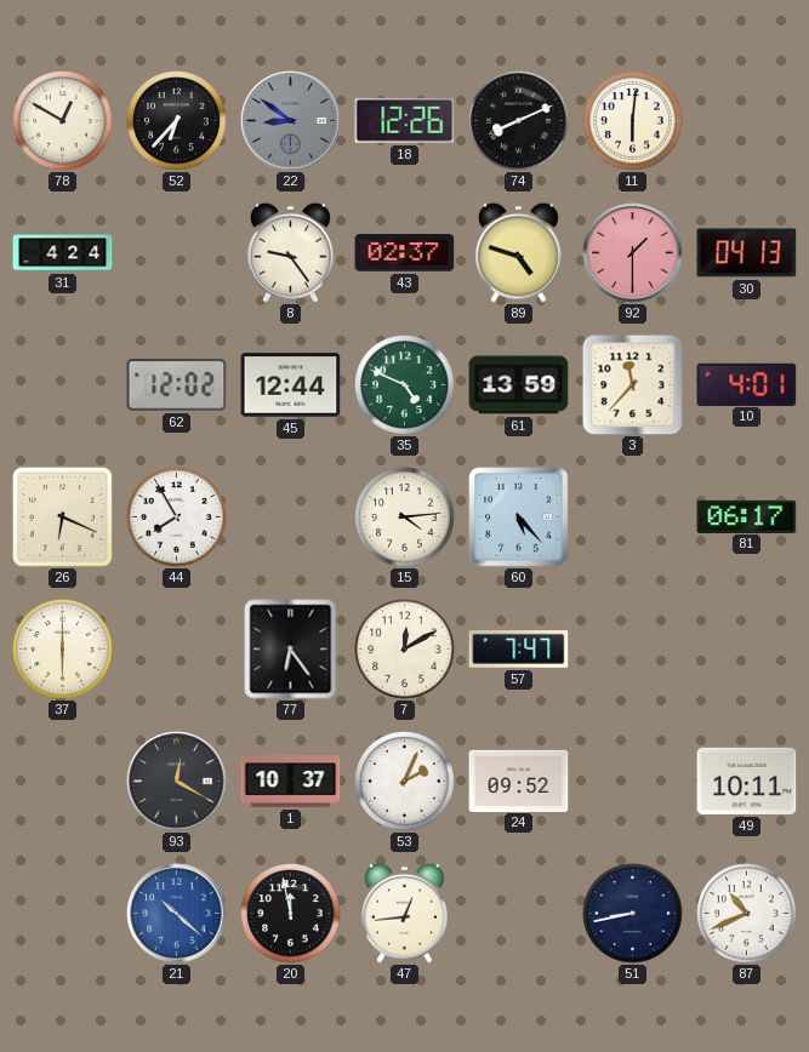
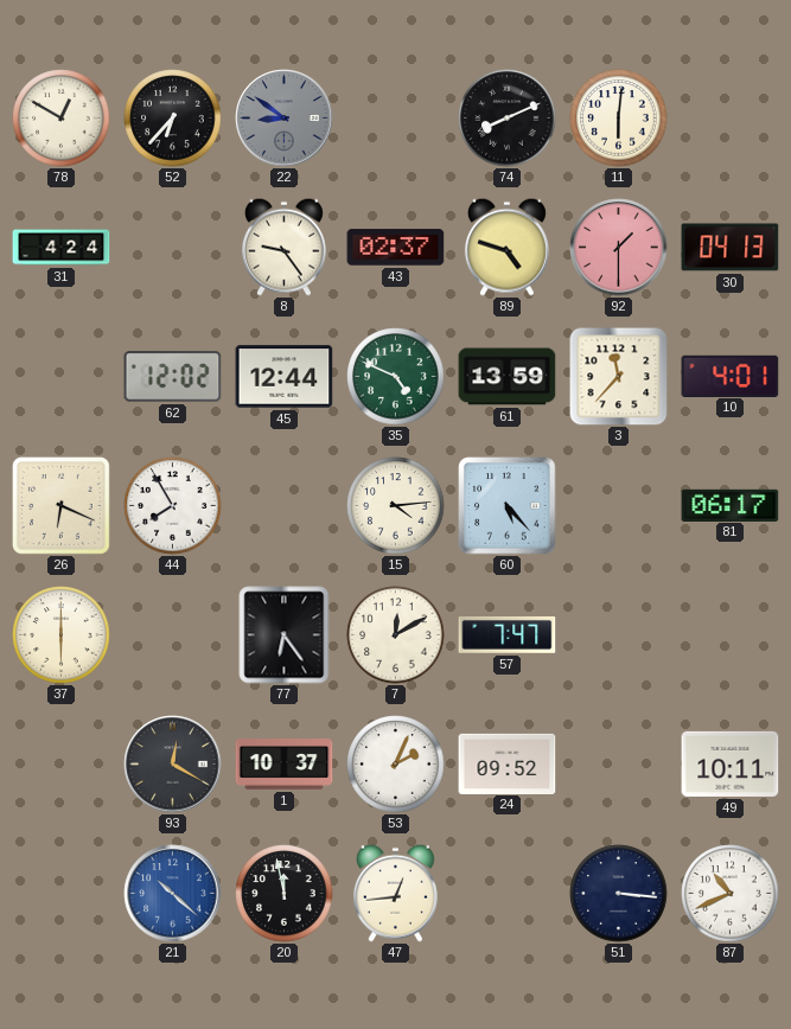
18: 12:26 -> none (405, 120)
51: 8:43 -> 3:16 (619, 894)
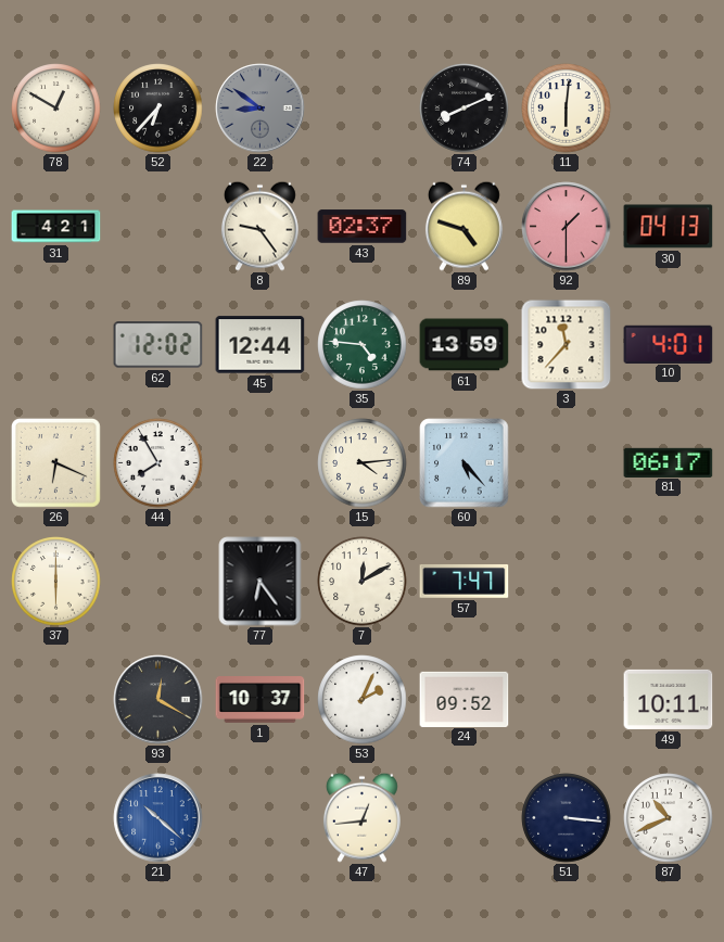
31: 4:24 -> 4:21 (56, 227)
35: 4:49 -> 4:46 (363, 345)
20: 11:58 -> none (285, 894)
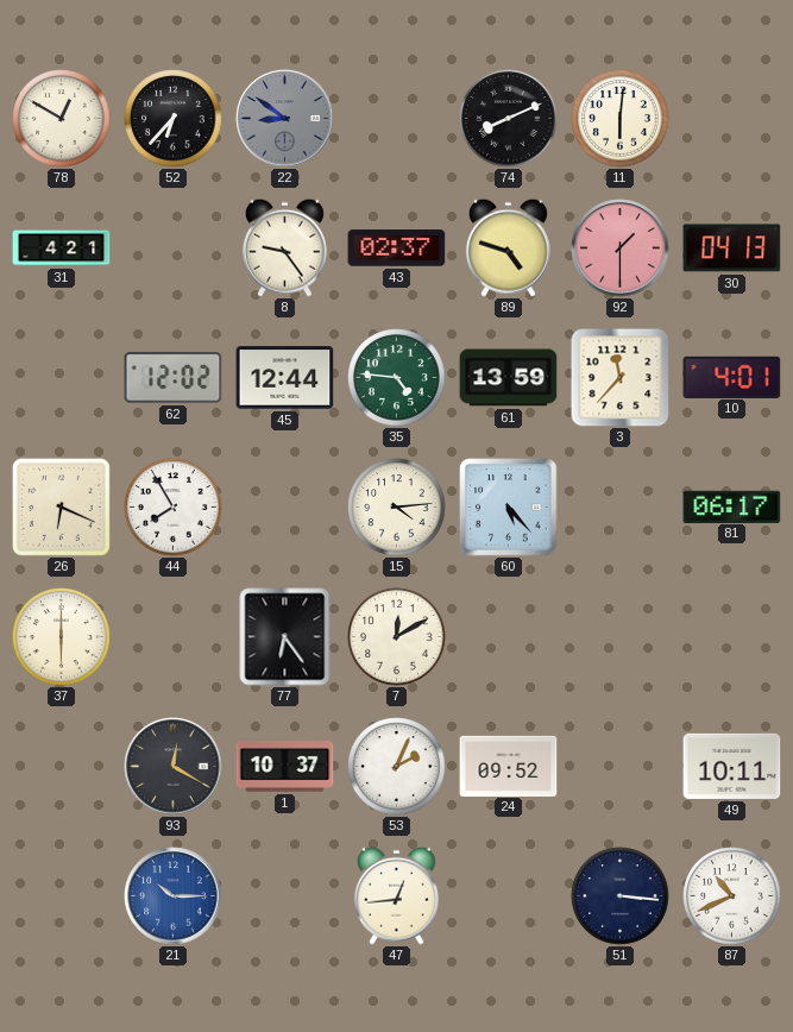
57: 7:47 -> none (465, 581)
21: 10:22 -> 10:15 (174, 896)
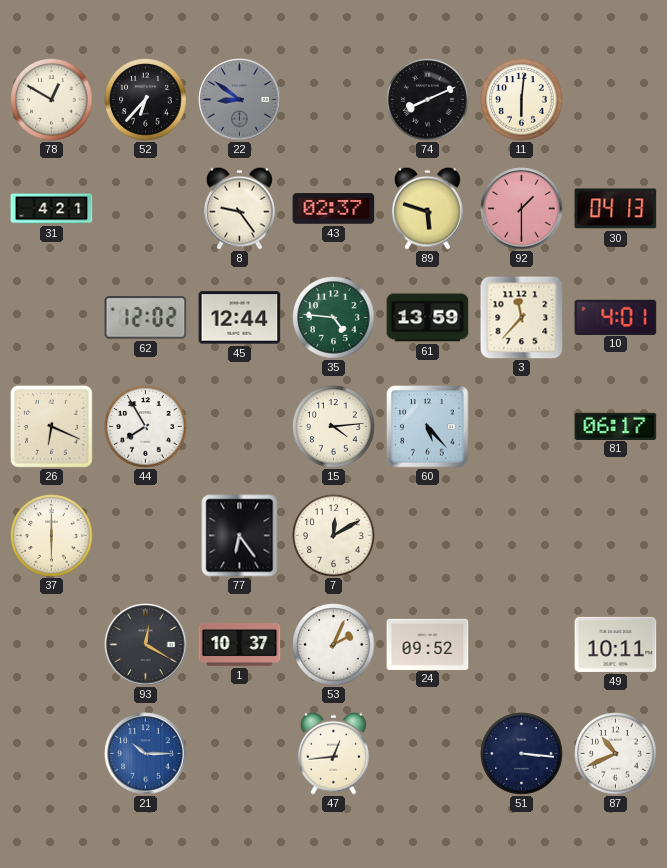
89: 4:48 -> 5:48 (427, 208)
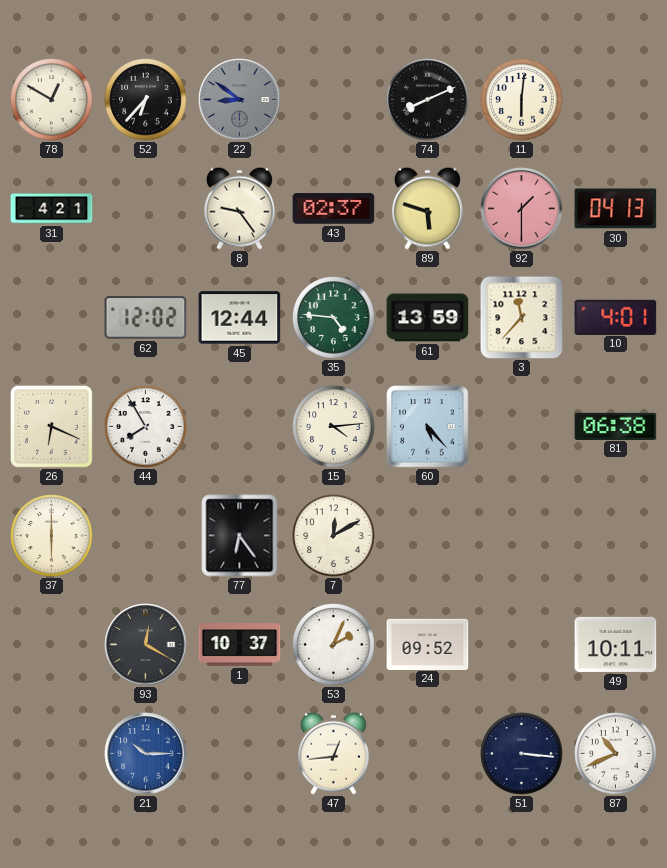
81: 06:17 -> 06:38 (616, 426)
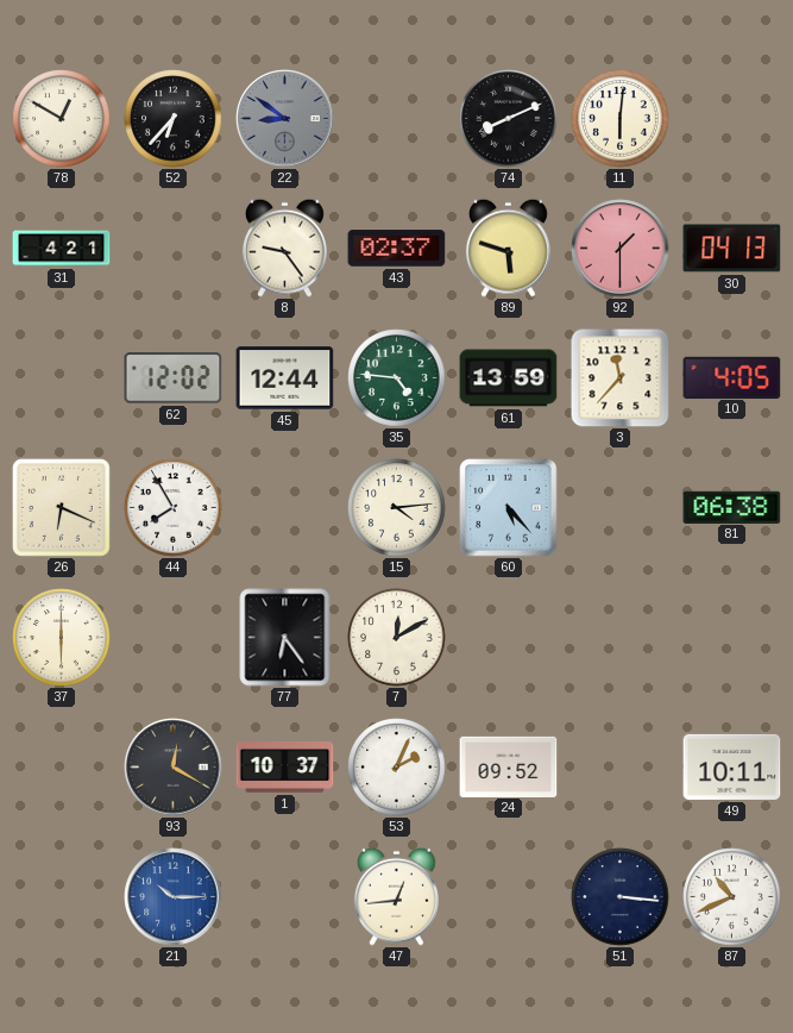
10: 4:01 -> 4:05 (732, 377)
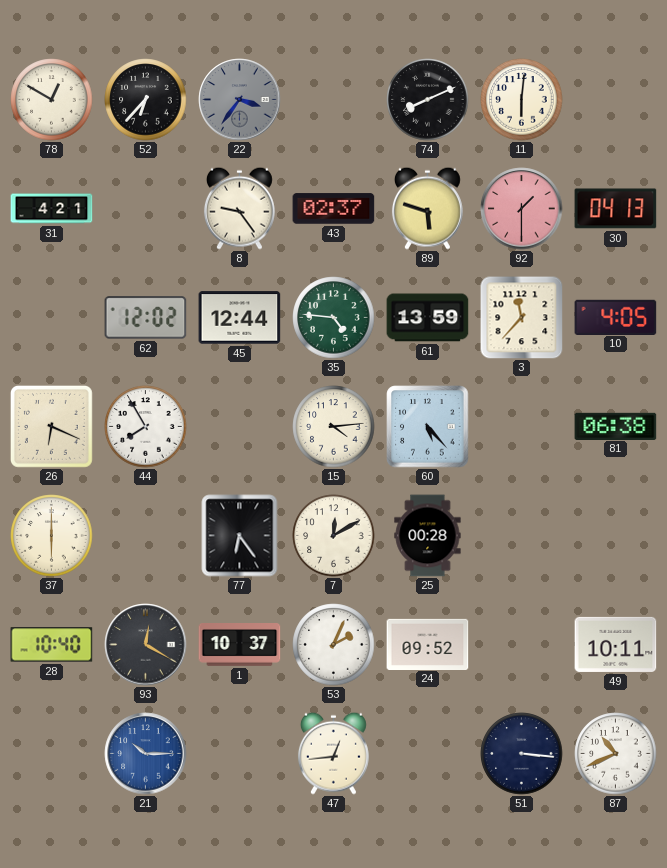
22: 8:51 -> 3:36 (240, 100)
25: none -> 00:28 (428, 536)
28: none -> 10:40 (52, 645)
